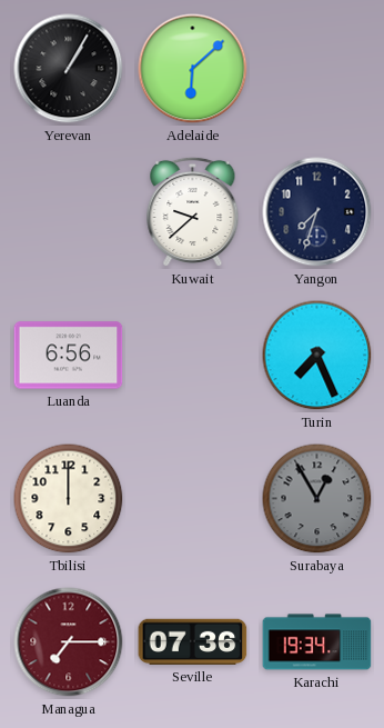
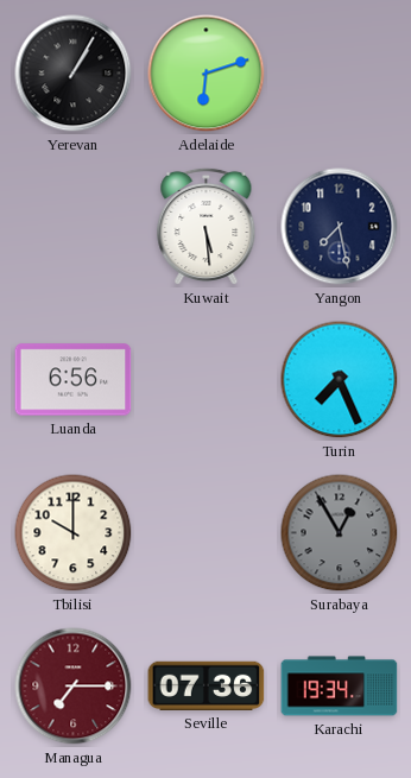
Adelaide: 6:08 -> 6:12 (207, 74)
Kuwait: 9:38 -> 5:29 (207, 227)
Yangon: 7:33 -> 7:28 (340, 227)
Tbilisi: 12:00 -> 10:00 (74, 533)
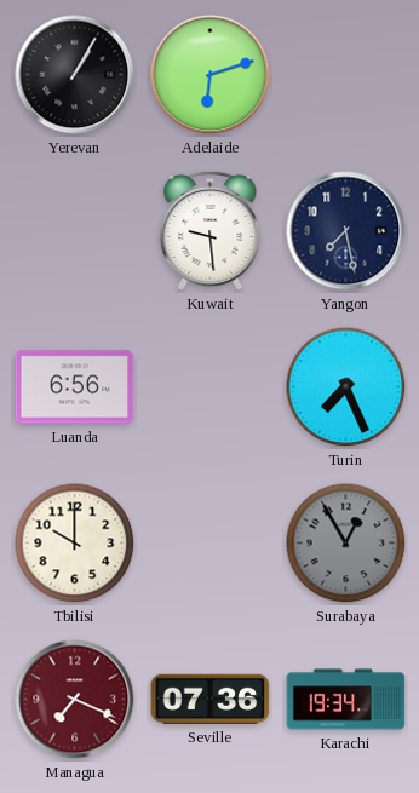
Kuwait: 5:29 -> 9:29 (211, 231)
Managua: 7:15 -> 7:19 (75, 700)
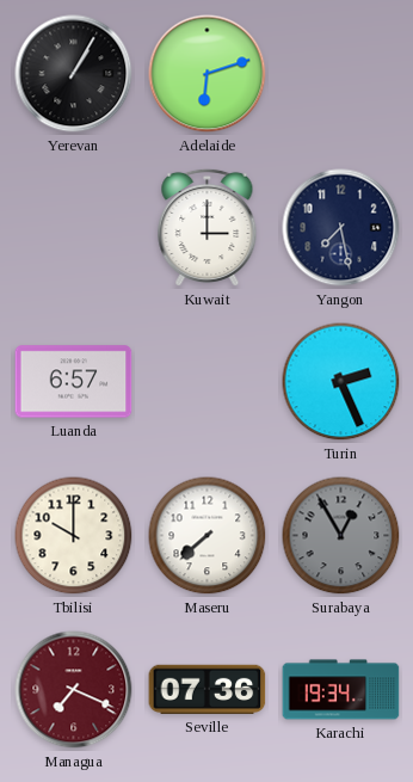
Kuwait: 9:29 -> 3:00 (208, 228)
Luanda: 6:56 -> 6:57 (74, 382)
Turin: 7:26 -> 2:26 (341, 382)
Maseru: none -> 7:38 (208, 536)
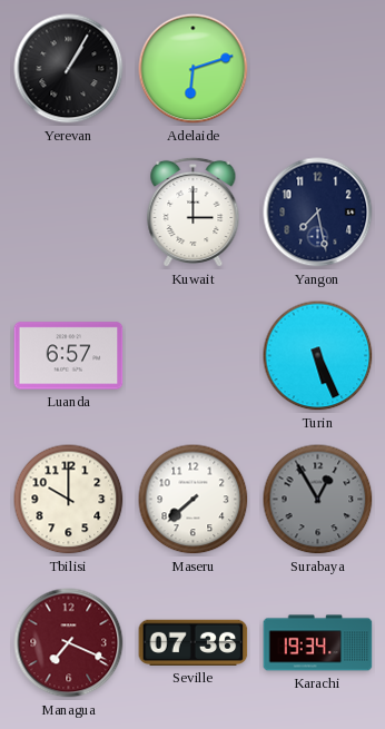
Turin: 2:26 -> 5:26 (318, 356)
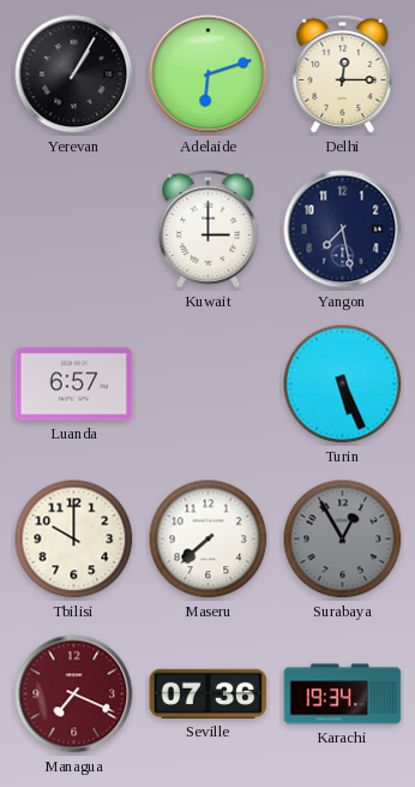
Delhi: none -> 12:15 (343, 74)
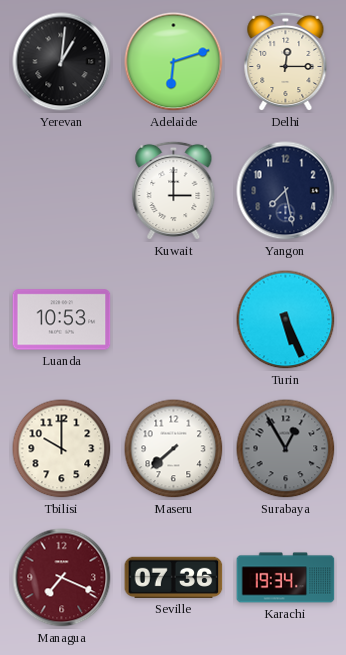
Yerevan: 1:05 -> 1:01 (62, 62)
Luanda: 6:57 -> 10:53 (62, 320)
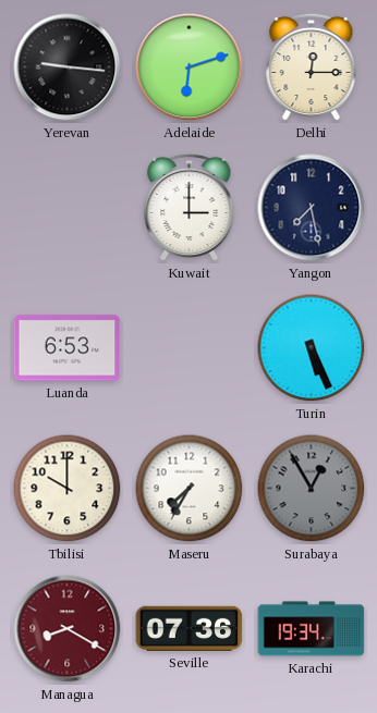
Yerevan: 1:01 -> 9:16 (68, 67)
Luanda: 10:53 -> 6:53 (68, 348)
Maseru: 7:38 -> 7:35 (190, 489)
Managua: 7:19 -> 8:20 (68, 629)
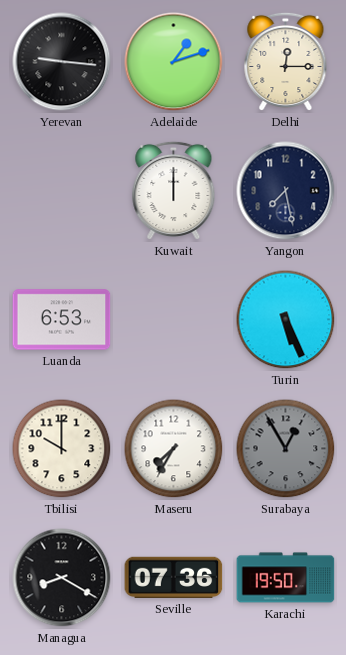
Adelaide: 6:12 -> 1:12 (174, 62)
Kuwait: 3:00 -> 12:00 (174, 191)
Managua dial: burgundy -> black (62, 578)
Karachi: 19:34 -> 19:50 (286, 578)
